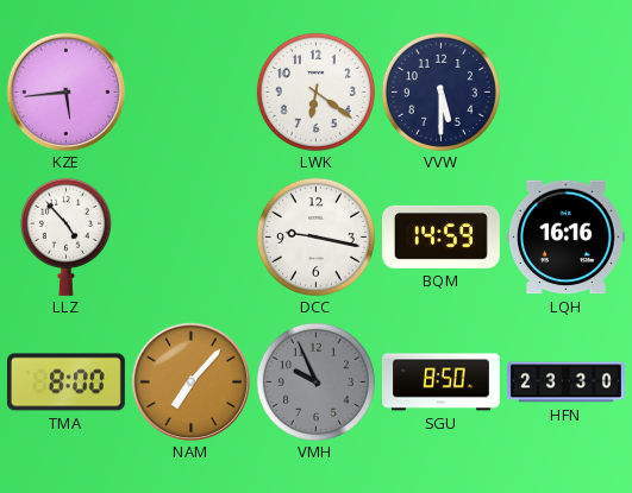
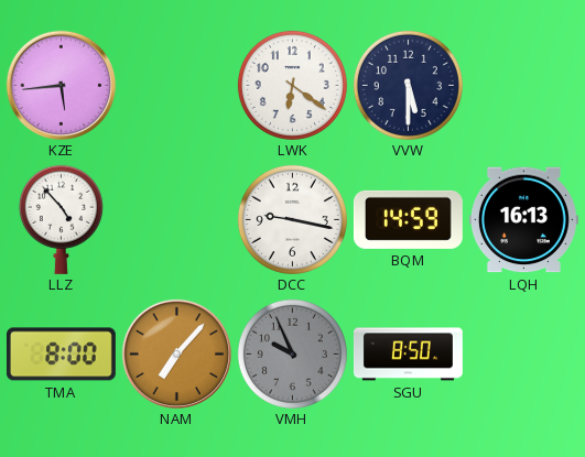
LQH: 16:16 -> 16:13 (523, 220)
HFN: 23:30 -> none (565, 383)
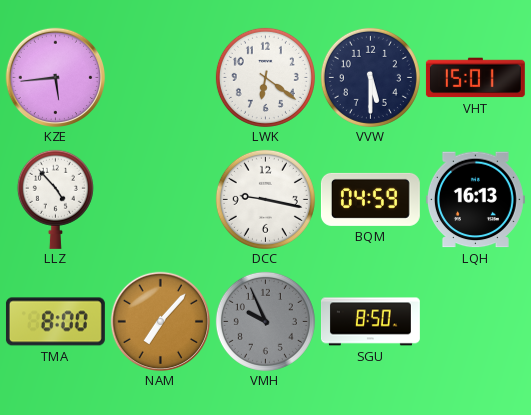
VHT: none -> 15:01 (475, 78)
BQM: 14:59 -> 04:59 (370, 199)
